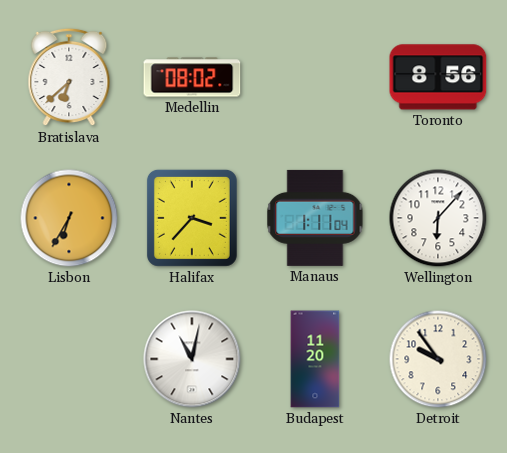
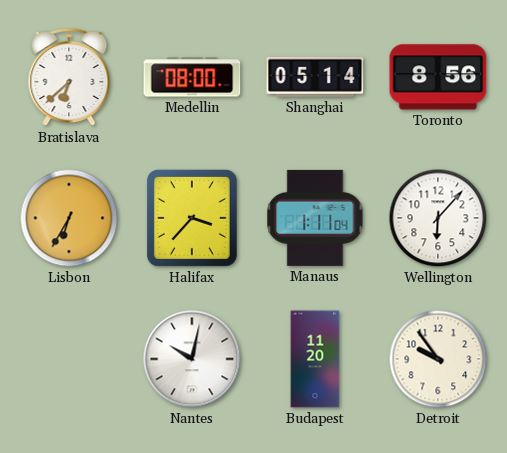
Medellin: 08:02 -> 08:00 (192, 77)
Shanghai: none -> 05:14 (315, 77)
Nantes: 11:02 -> 10:02 (192, 359)
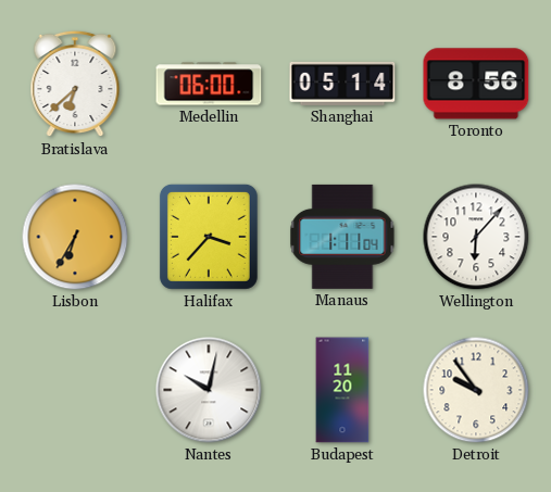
Medellin: 08:00 -> 06:00 (209, 84)
